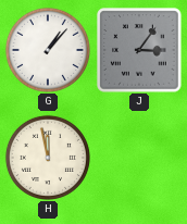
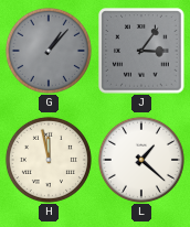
G dial: white -> grey (49, 51)
L: none -> 1:22 (141, 160)
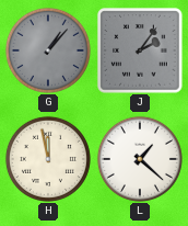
J: 3:06 -> 2:06 (140, 50)
